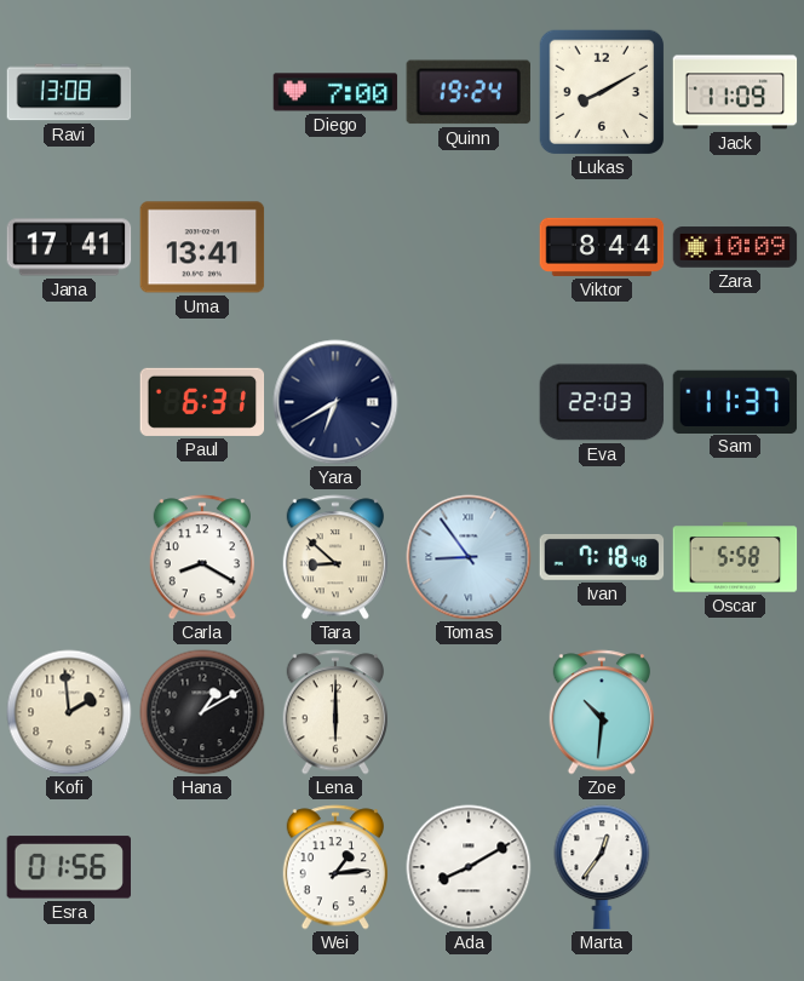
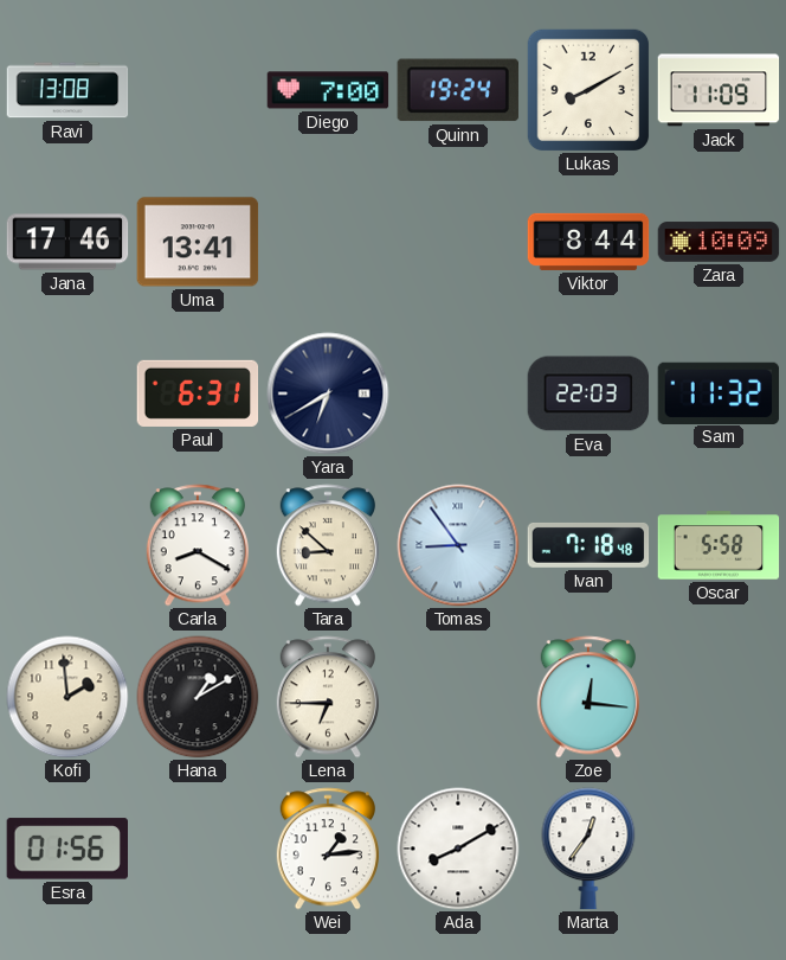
Jana: 17:41 -> 17:46 (67, 242)
Sam: 11:37 -> 11:32 (719, 392)
Lena: 6:00 -> 6:45 (327, 697)
Zoe: 10:31 -> 12:16 (587, 697)
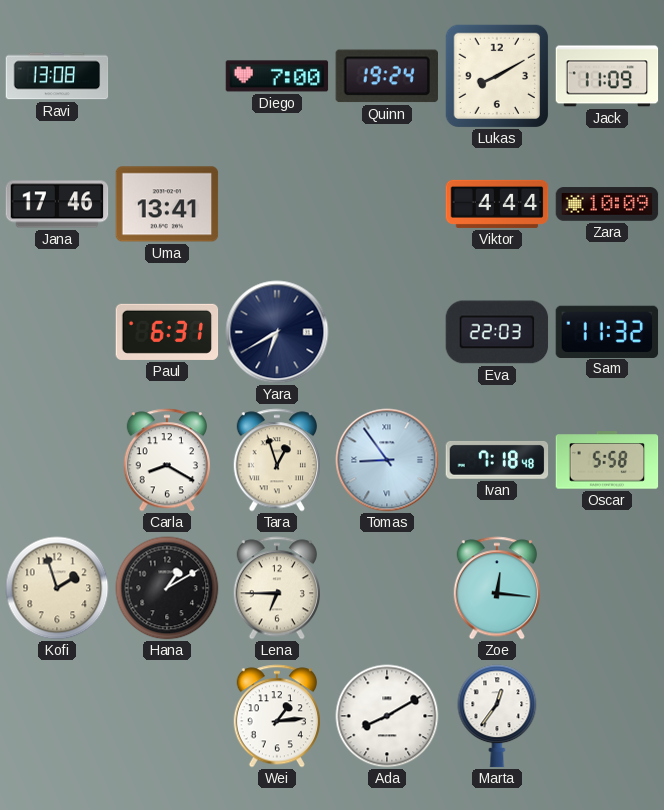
Viktor: 8:44 -> 4:44 (497, 204)
Tara: 8:52 -> 12:57 (276, 460)
Kofi: 1:59 -> 1:57 (57, 588)
Esra: 01:56 -> none (66, 849)
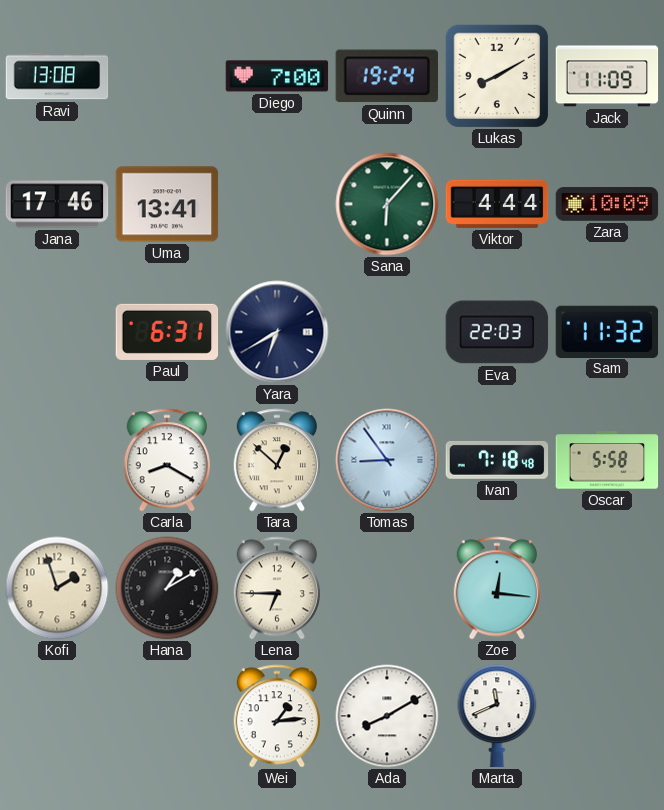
Sana: none -> 6:07 (387, 204)
Tara: 12:57 -> 12:52 (276, 460)
Marta: 12:36 -> 11:41 (497, 716)
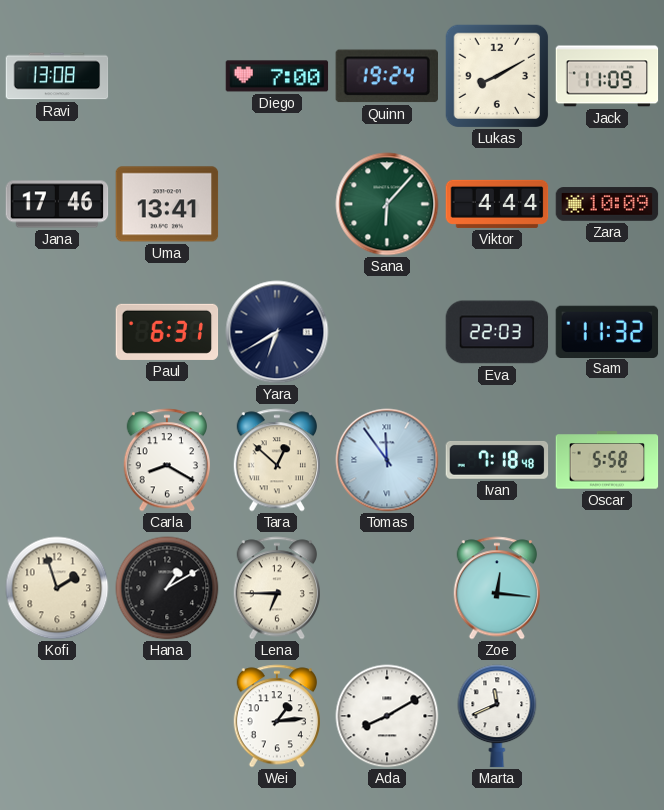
Tomas: 8:54 -> 11:54 (387, 460)
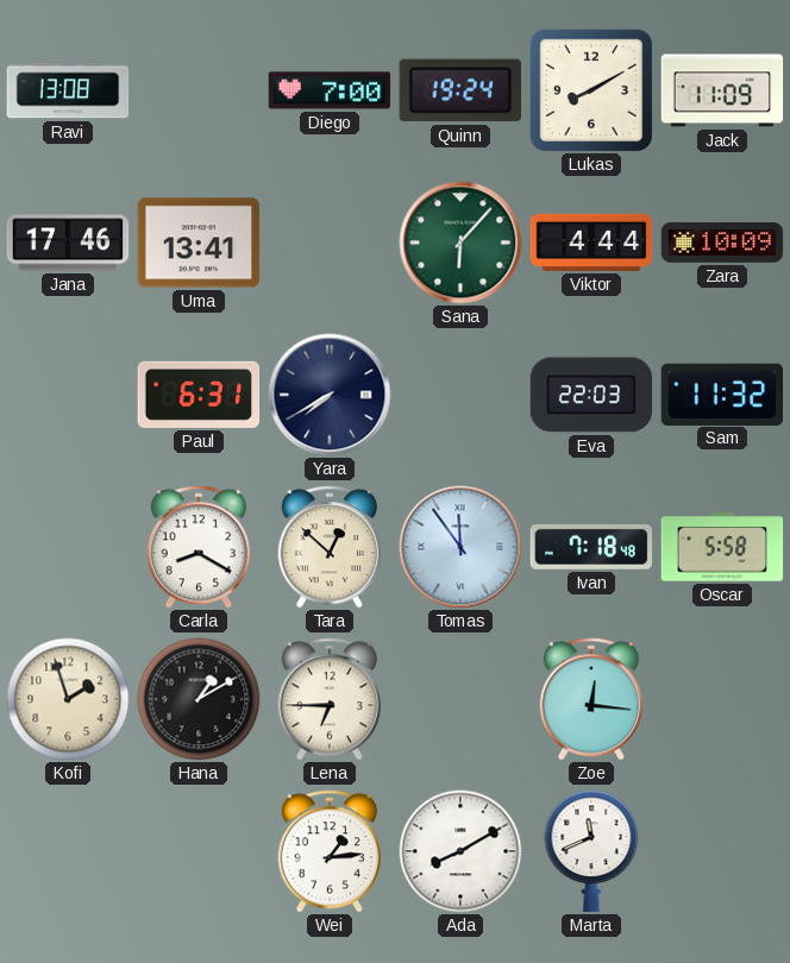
Yara: 6:40 -> 7:40 (330, 395)
